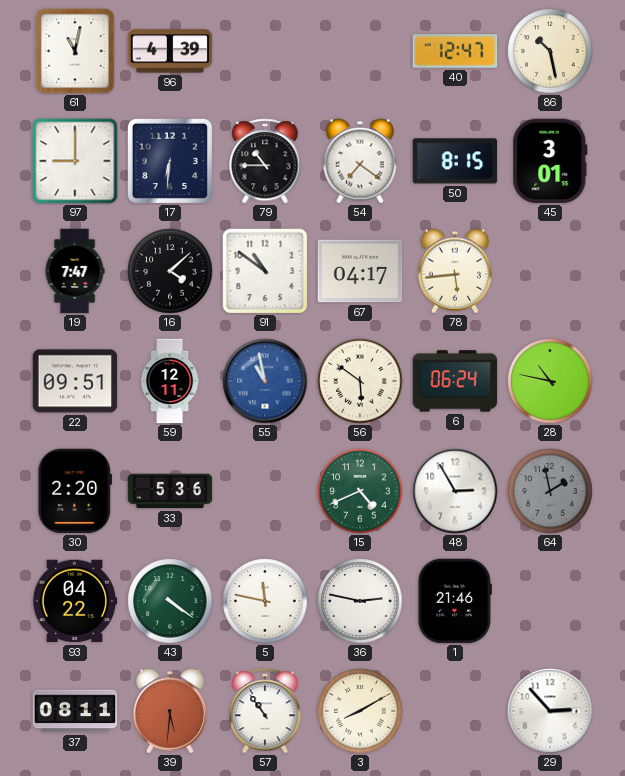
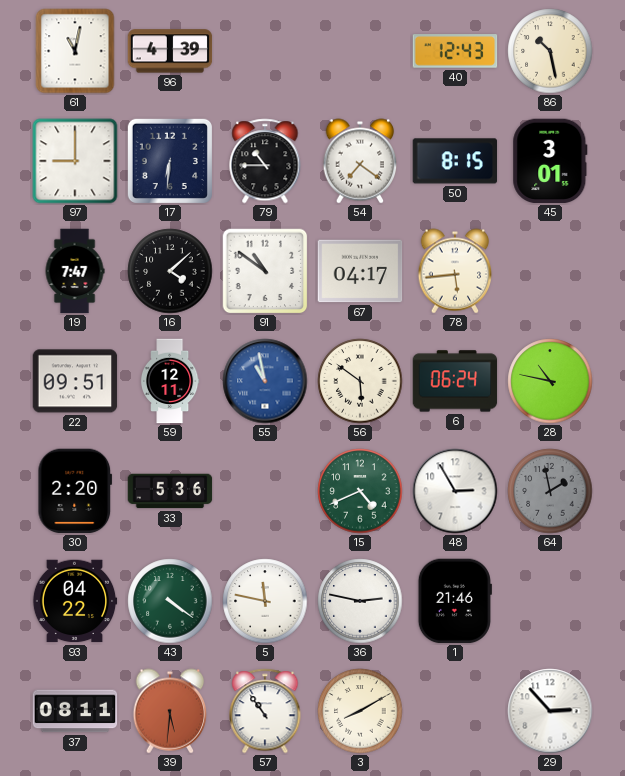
40: 12:47 -> 12:43 (455, 51)
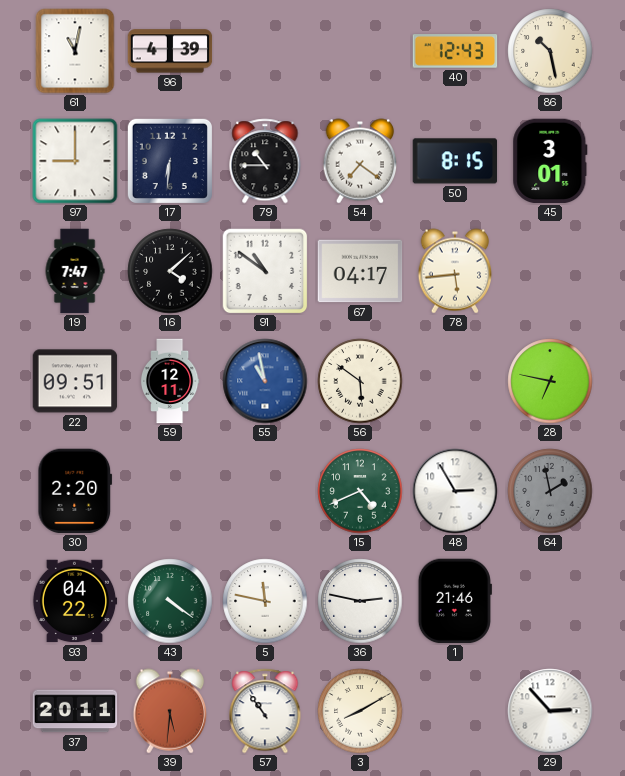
6: 06:24 -> none (455, 381)
28: 10:47 -> 6:47 (550, 381)
33: 5:36 -> none (170, 491)
37: 08:11 -> 20:11 (75, 711)
